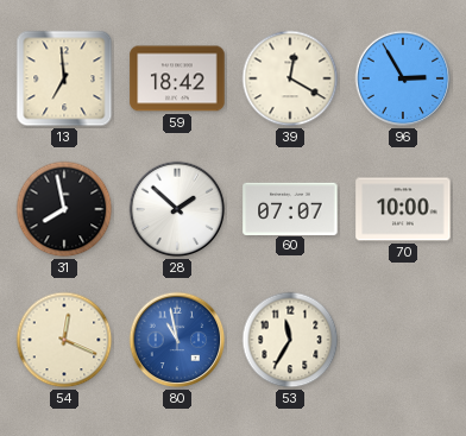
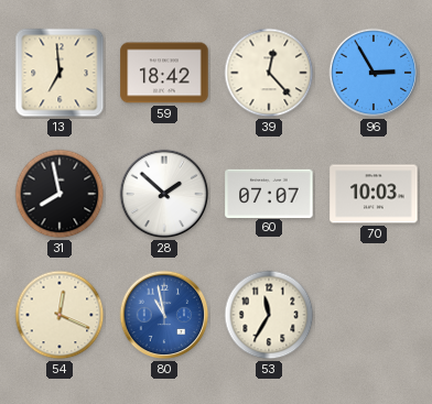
39: 12:20 -> 12:23 (269, 73)
70: 10:00 -> 10:03 (374, 194)
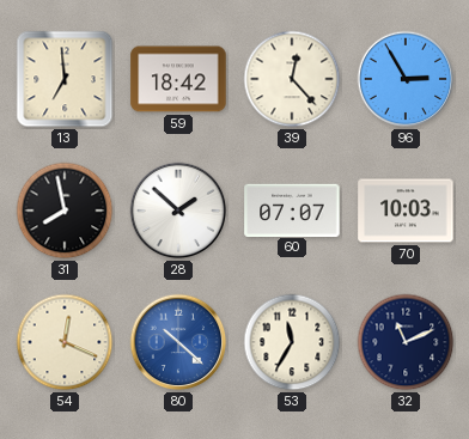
80: 10:58 -> 10:22 (178, 342)
32: none -> 11:11 (406, 342)
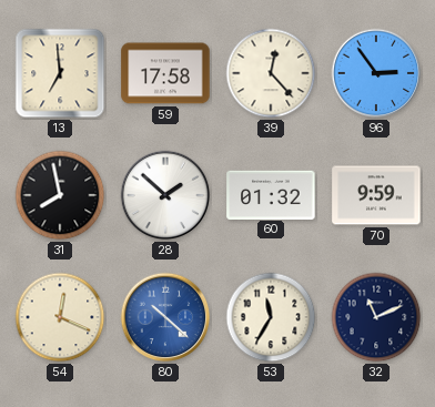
59: 18:42 -> 17:58 (165, 73)
96: 2:55 -> 2:54 (376, 73)
60: 07:07 -> 01:32 (271, 194)
70: 10:03 -> 9:59 (376, 195)
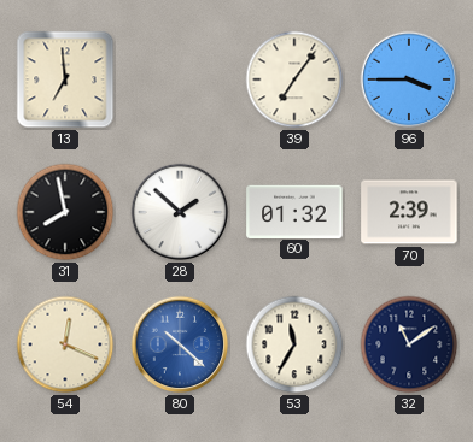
59: 17:58 -> none (165, 73)
39: 12:23 -> 7:06 (294, 79)
96: 2:54 -> 3:45 (409, 79)
70: 9:59 -> 2:39 (409, 212)
32: 11:11 -> 11:09 (409, 344)
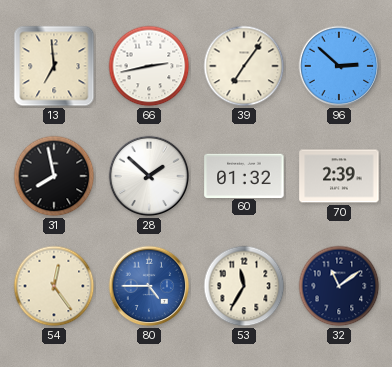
66: none -> 2:43 (149, 66)
96: 3:45 -> 2:52 (339, 66)
54: 12:19 -> 12:24 (54, 286)
80: 10:22 -> 4:45 (149, 286)
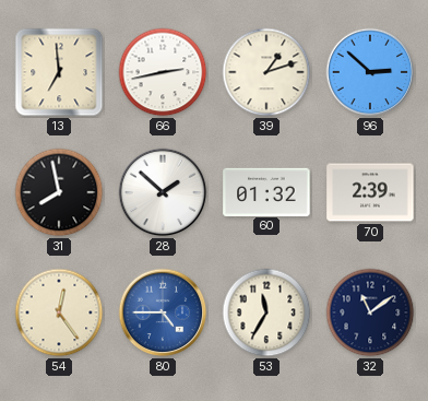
39: 7:06 -> 1:12 (266, 72)
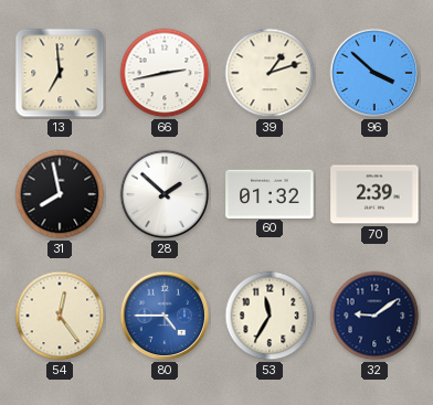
96: 2:52 -> 3:52 (374, 73)
32: 11:09 -> 9:09 (374, 316)
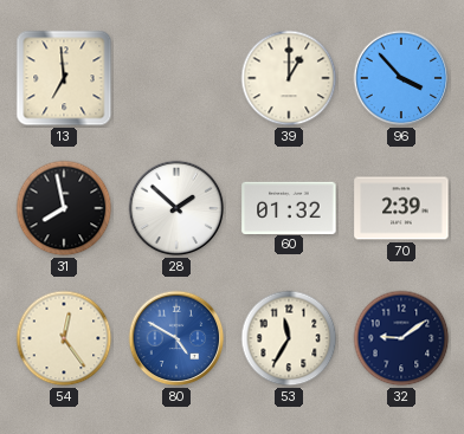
66: 2:43 -> none (165, 73)
39: 1:12 -> 1:00 (289, 78)
96: 3:52 -> 3:53 (401, 78)
80: 4:45 -> 4:50 (176, 338)
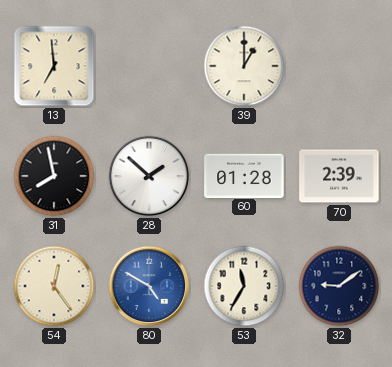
96: 3:53 -> none (401, 78)
60: 01:32 -> 01:28 (244, 175)
